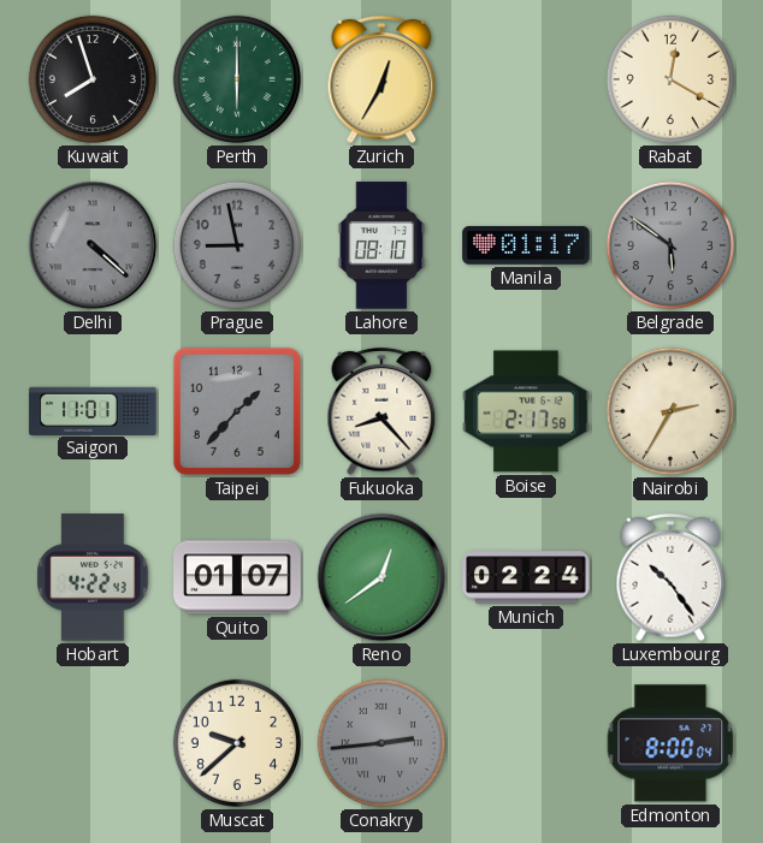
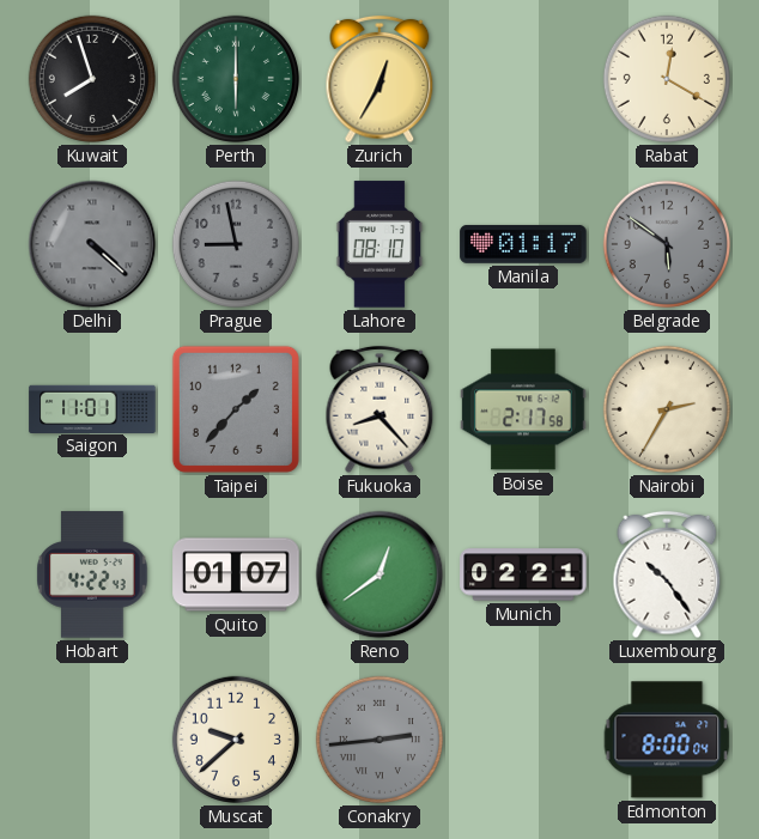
Munich: 02:24 -> 02:21 (523, 574)
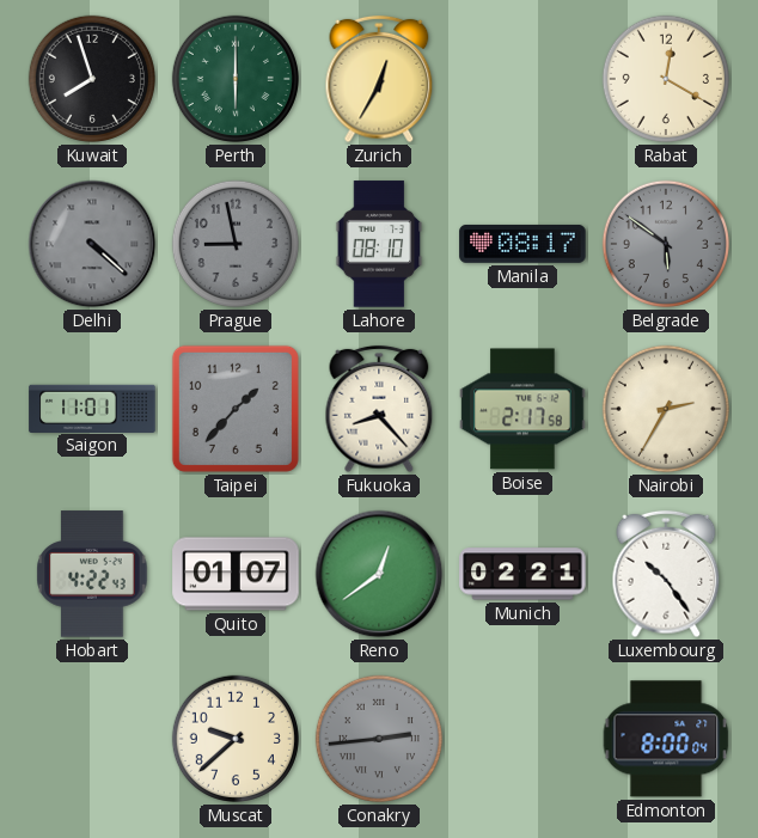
Manila: 01:17 -> 08:17 (522, 244)
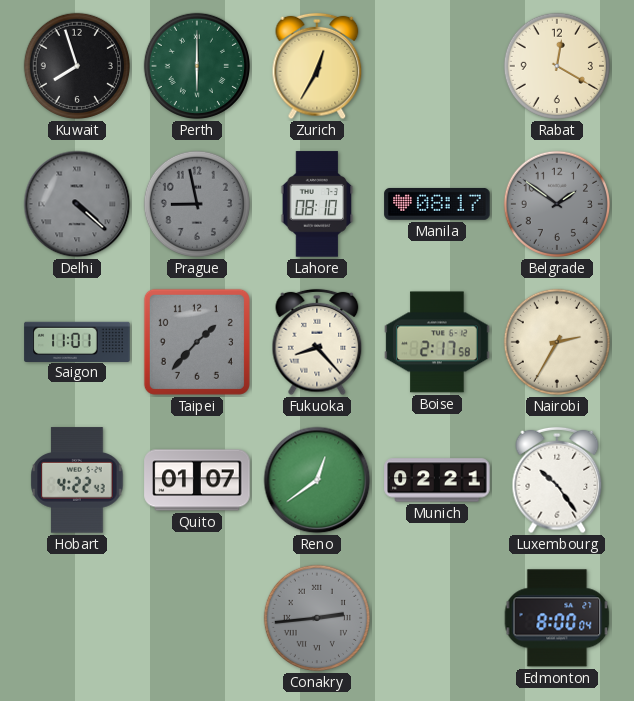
Belgrade: 5:51 -> 1:51 (557, 204)
Muscat: 9:38 -> none (236, 739)
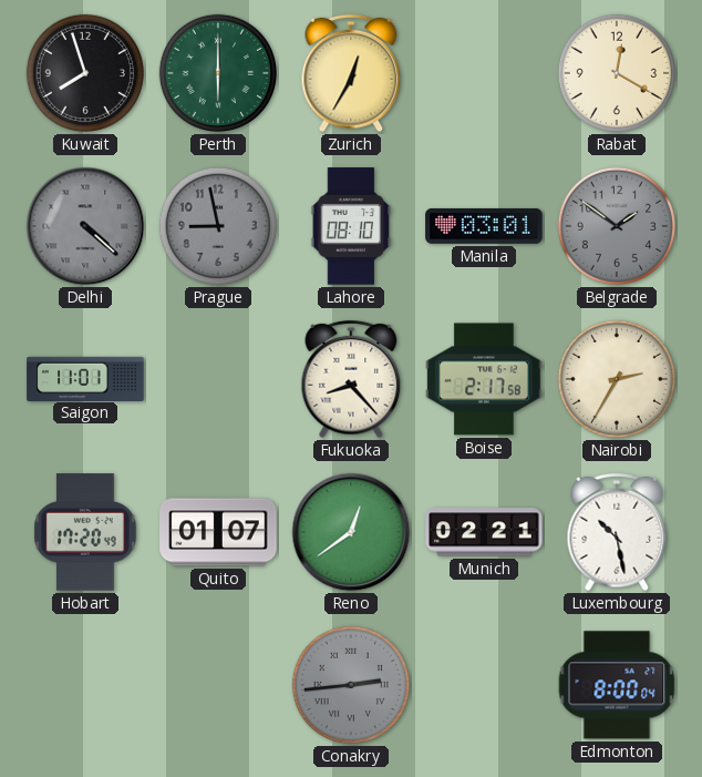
Manila: 08:17 -> 03:01 (484, 226)
Taipei: 1:37 -> none (197, 342)
Hobart: 4:22 -> 17:20 (85, 532)
Luxembourg: 10:24 -> 10:28 (617, 532)
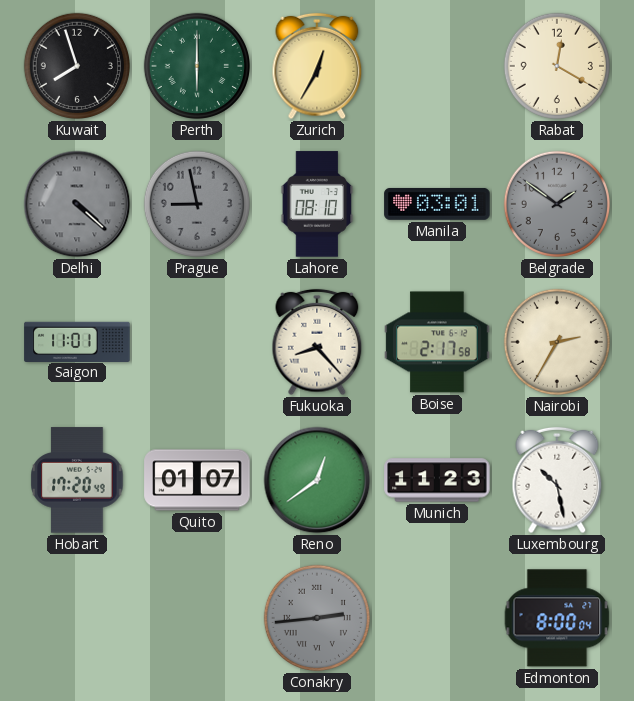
Munich: 02:21 -> 11:23 (437, 480)
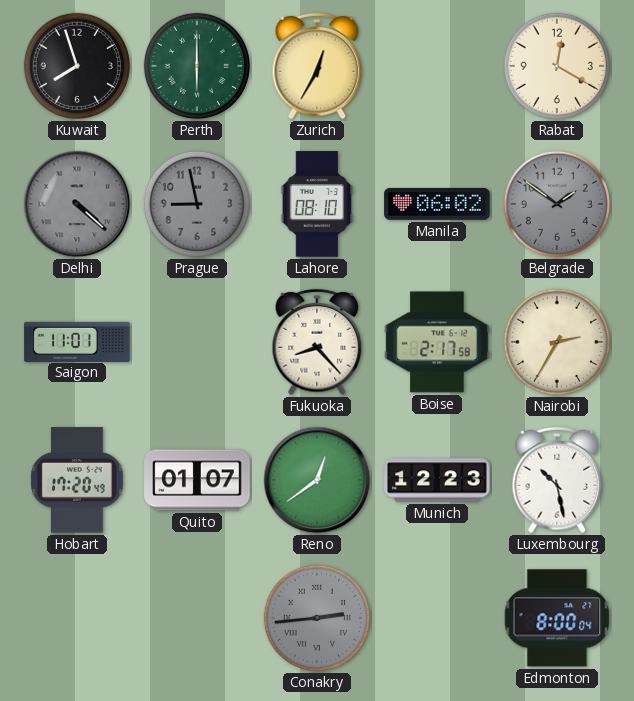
Manila: 03:01 -> 06:02 (437, 204)
Munich: 11:23 -> 12:23 (437, 480)
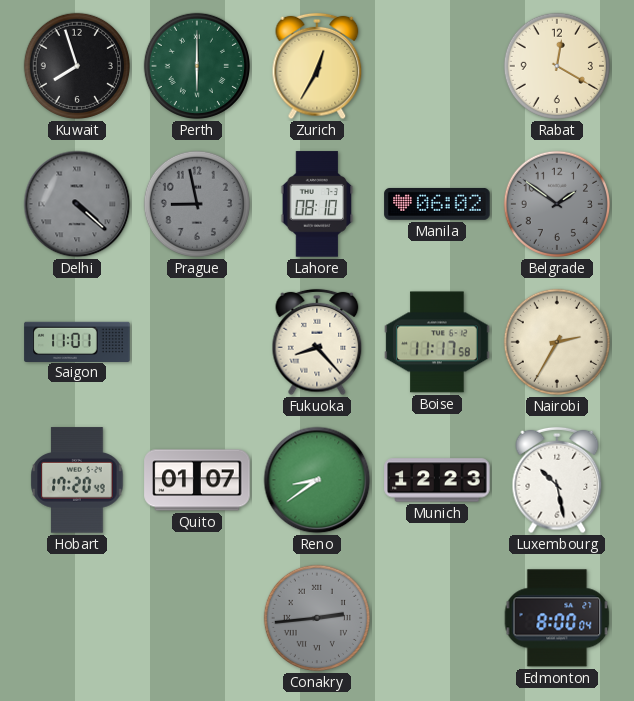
Boise: 2:17 -> 11:17 (437, 342)
Reno: 12:39 -> 8:39 (317, 480)
